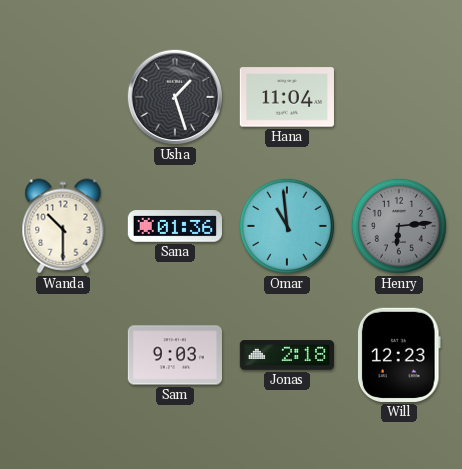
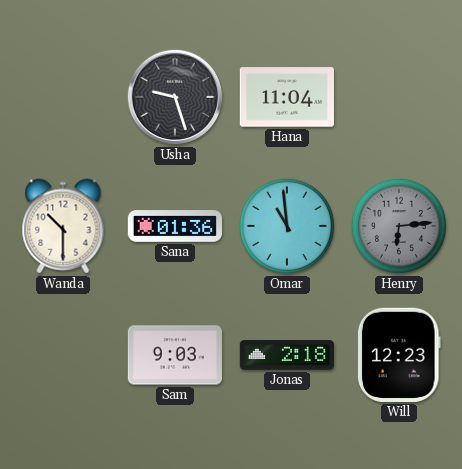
Usha: 1:27 -> 9:27 (175, 97)
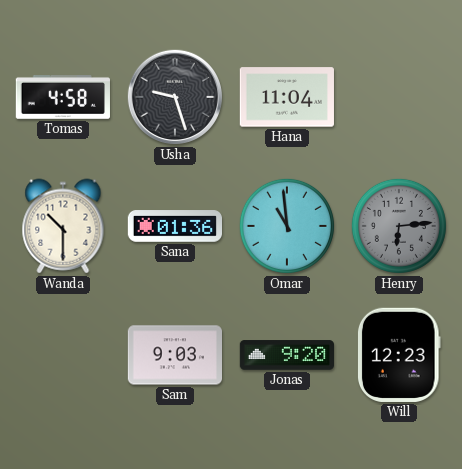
Tomas: none -> 4:58 (63, 98)
Jonas: 2:18 -> 9:20 (286, 355)
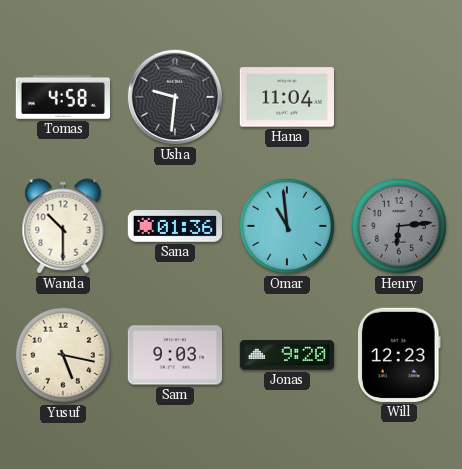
Usha: 9:27 -> 9:31 (175, 97)
Yusuf: none -> 5:17 (63, 355)
